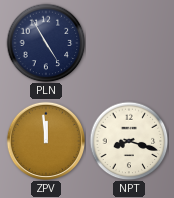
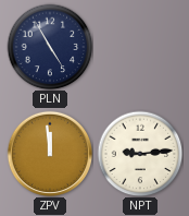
NPT: 8:18 -> 9:14 (140, 154)
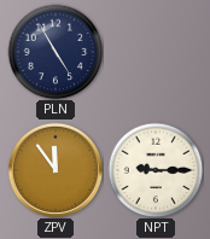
ZPV: 11:59 -> 11:54 (54, 169)
NPT: 9:14 -> 9:15 (156, 170)
